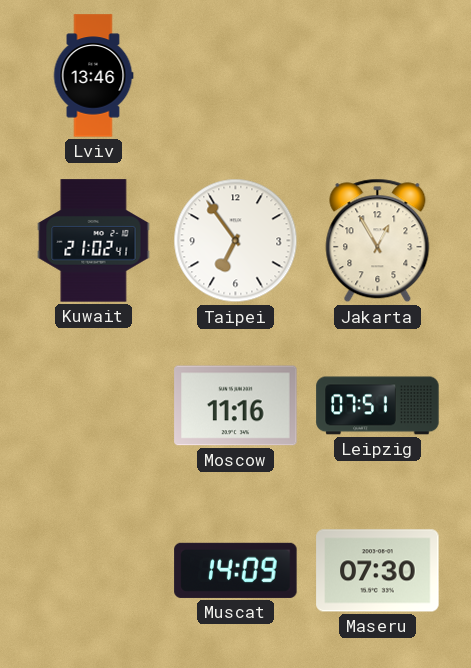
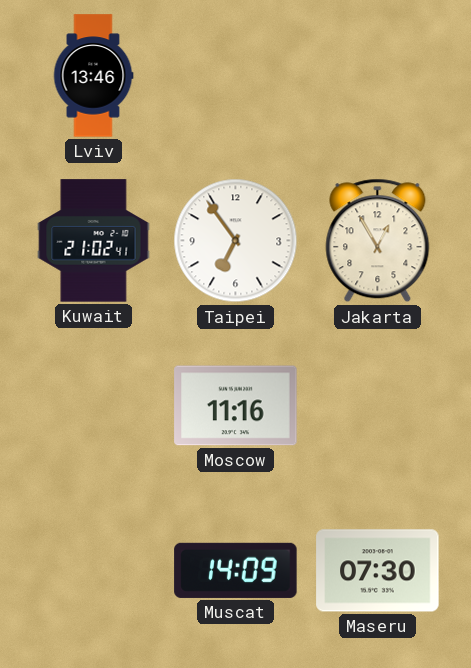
Leipzig: 07:51 -> none (378, 406)
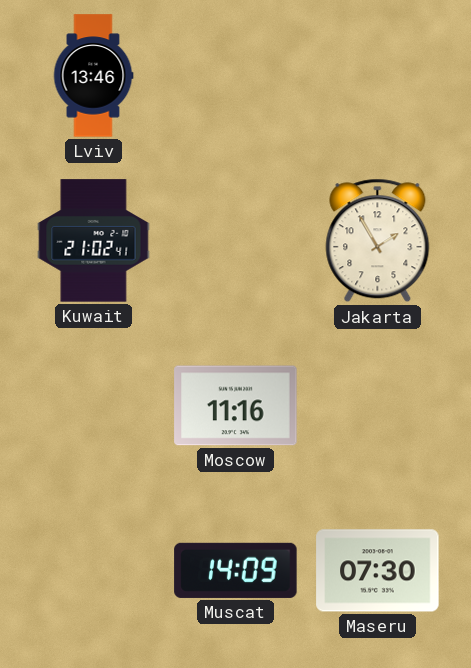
Taipei: 6:54 -> none (236, 241)
Jakarta: 12:55 -> 1:55 (378, 241)
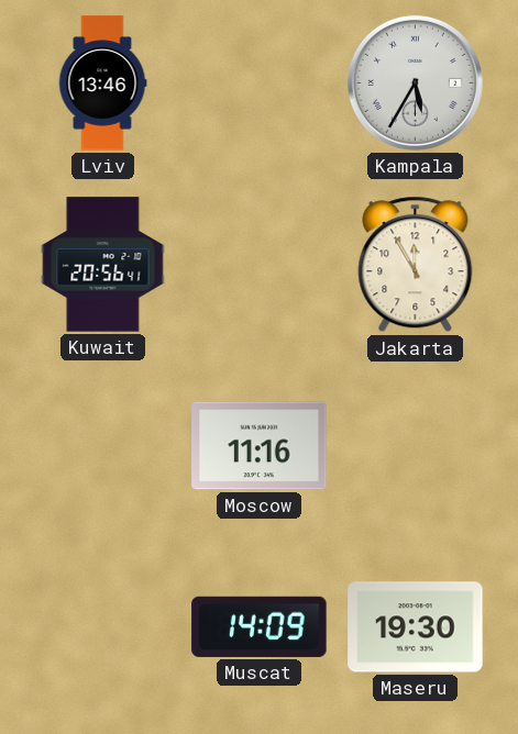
Kampala: none -> 5:35 (415, 82)
Kuwait: 21:02 -> 20:56 (103, 265)
Jakarta: 1:55 -> 11:55 (416, 265)
Maseru: 07:30 -> 19:30 (416, 627)
